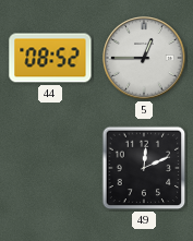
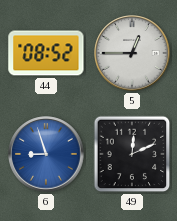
6: none -> 8:57 (46, 154)
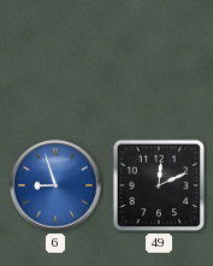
44: 08:52 -> none (46, 53)
5: 12:45 -> none (132, 53)
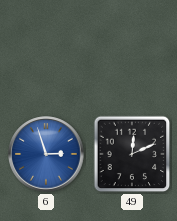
6: 8:57 -> 2:57 (46, 154)
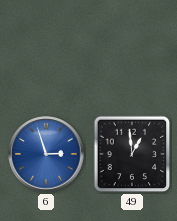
49: 12:11 -> 12:59 (132, 154)
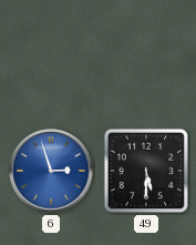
49: 12:59 -> 5:30 (146, 171)
